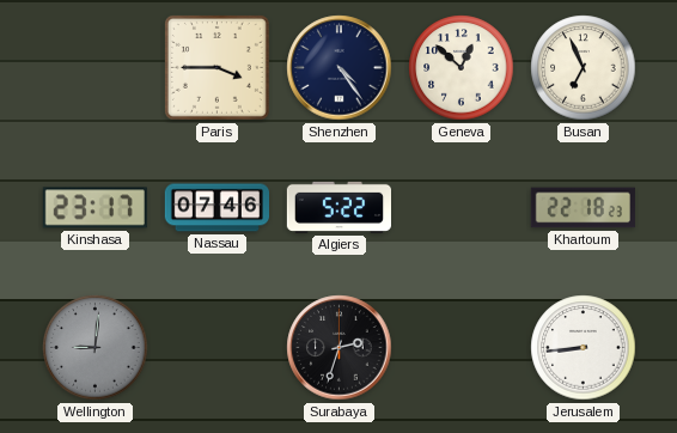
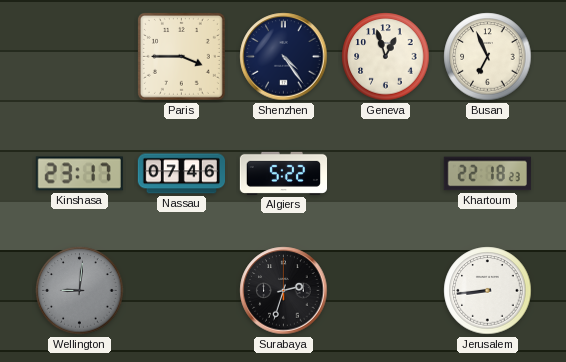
Geneva: 12:52 -> 12:57 (386, 57)
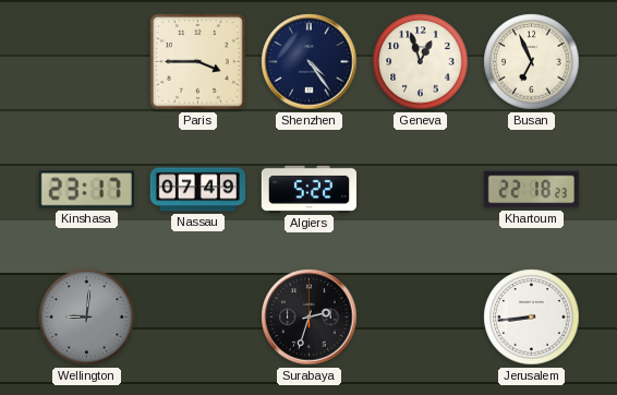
Nassau: 07:46 -> 07:49 (197, 190)
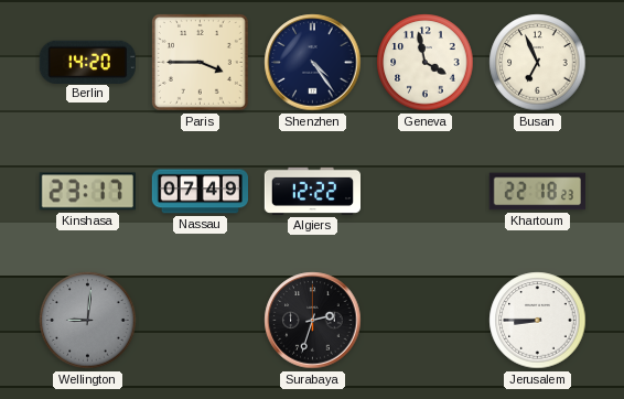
Berlin: none -> 14:20 (87, 62)
Geneva: 12:57 -> 3:58 (426, 63)
Algiers: 5:22 -> 12:22 (312, 191)
Jerusalem: 8:44 -> 8:45 (538, 321)
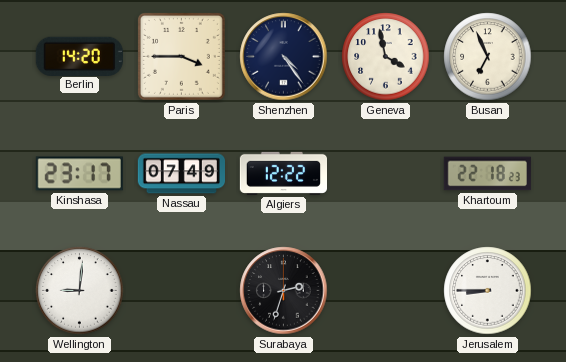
Wellington dial: grey -> white (80, 291)
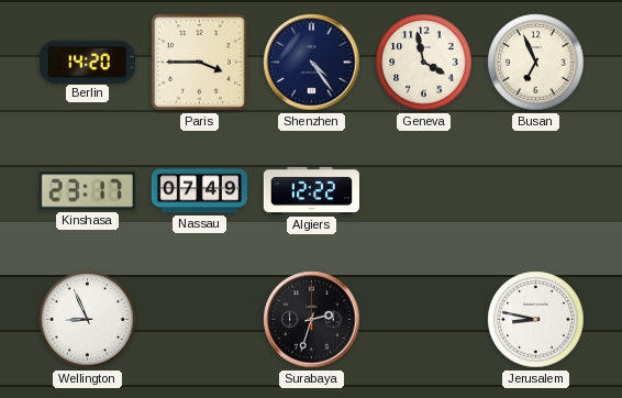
Khartoum: 22:18 -> none (487, 174)
Wellington: 9:01 -> 8:56 (88, 320)
Jerusalem: 8:45 -> 8:47 (536, 320)
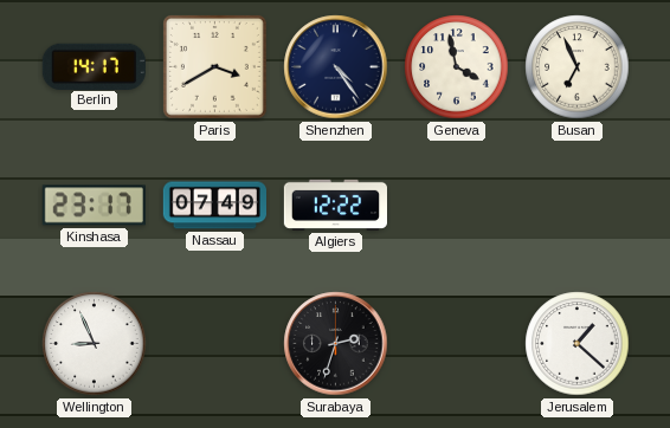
Berlin: 14:20 -> 14:17 (94, 66)
Paris: 3:45 -> 3:40 (214, 66)
Jerusalem: 8:47 -> 1:22 (578, 344)
